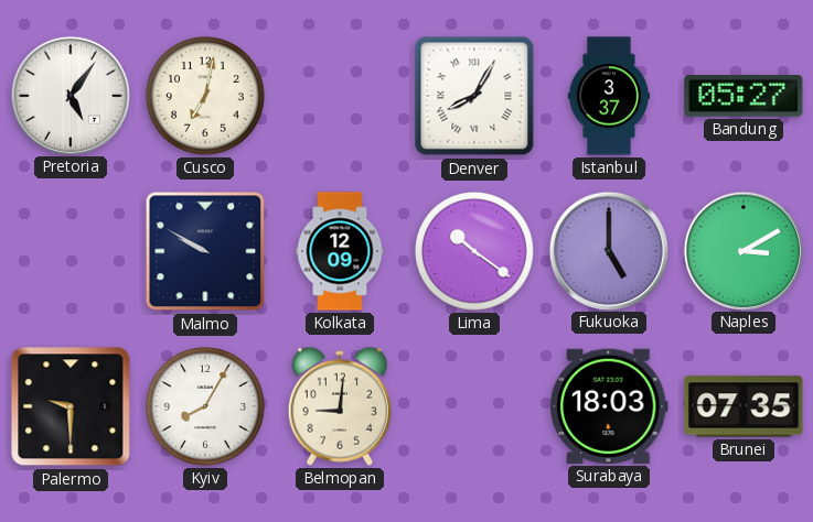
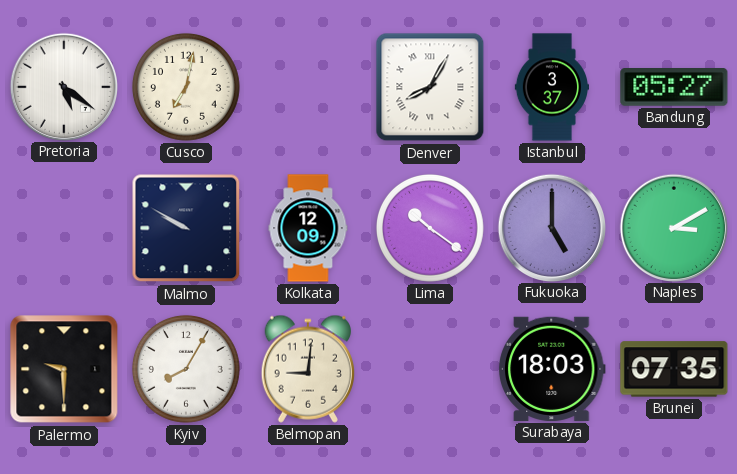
Pretoria: 5:06 -> 5:21 (63, 86)
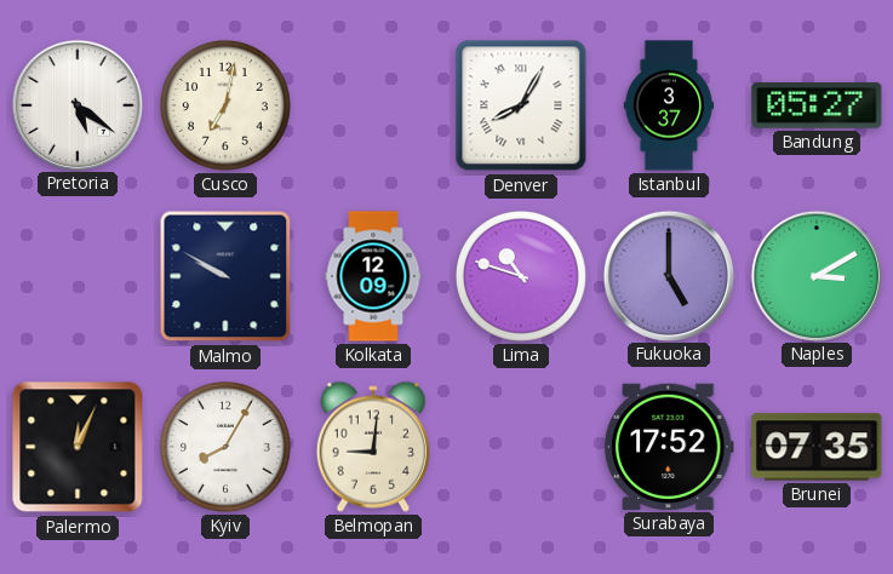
Lima: 10:21 -> 10:48 (521, 276)
Palermo: 9:30 -> 12:04 (78, 447)
Surabaya: 18:03 -> 17:52 (669, 447)
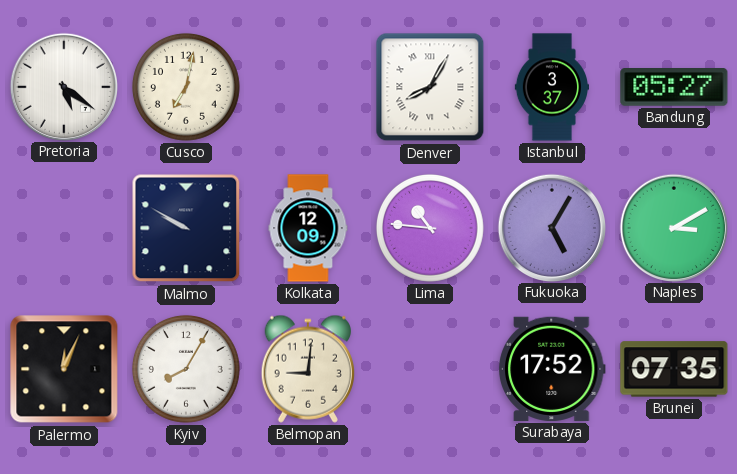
Lima: 10:48 -> 10:46 (430, 228)
Fukuoka: 5:00 -> 5:05 (551, 227)
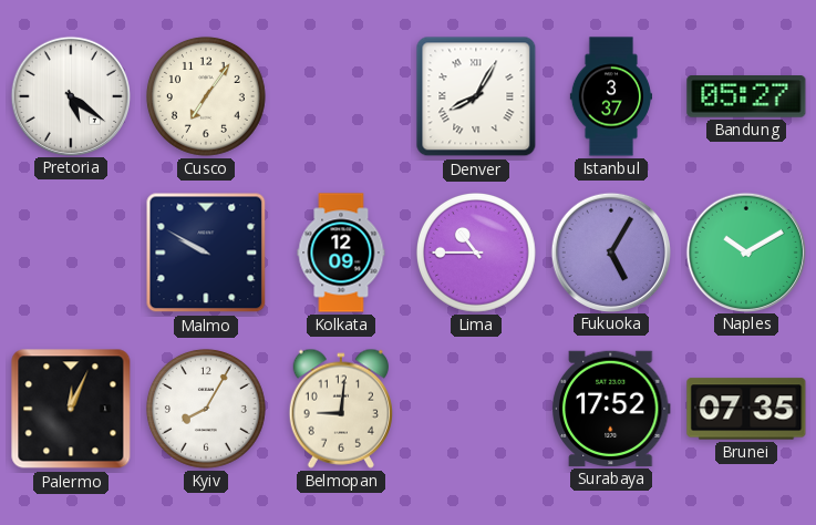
Cusco: 7:02 -> 7:06 (206, 96)
Lima: 10:46 -> 10:45 (476, 253)
Naples: 3:10 -> 10:10 (745, 251)
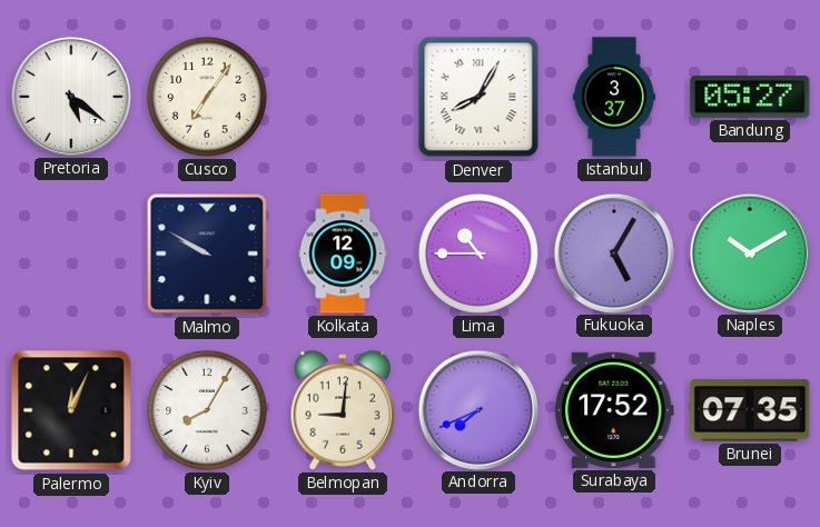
Andorra: none -> 7:41 (477, 409)
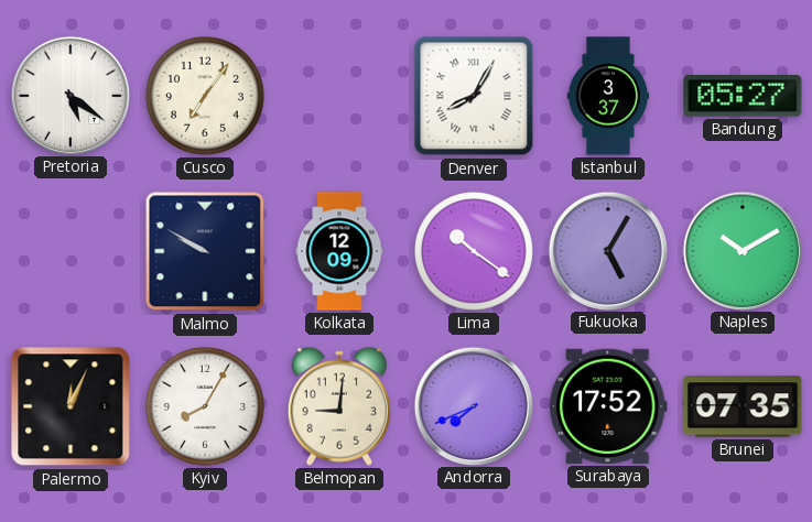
Lima: 10:45 -> 10:21 (474, 251)
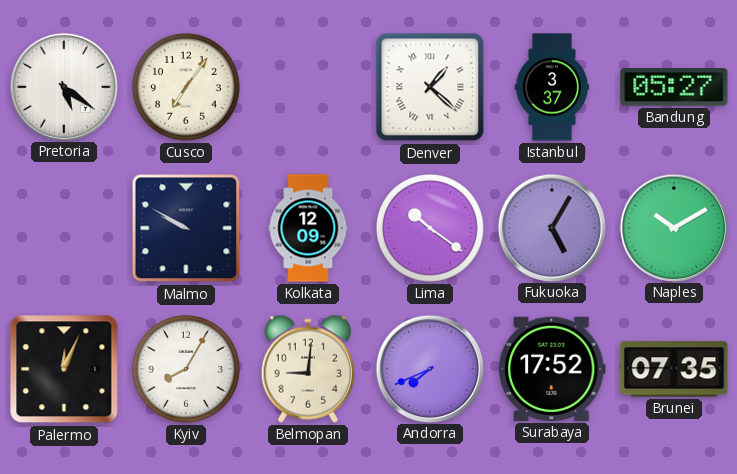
Denver: 8:05 -> 1:22 (430, 87)
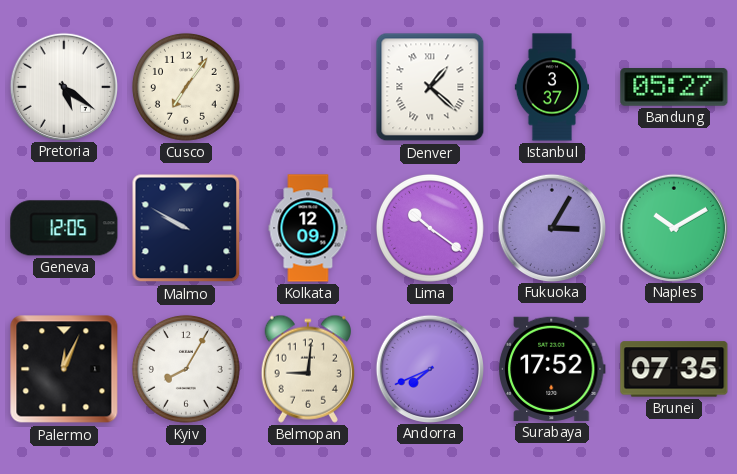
Geneva: none -> 12:05 (64, 228)
Fukuoka: 5:05 -> 3:05 (551, 227)
